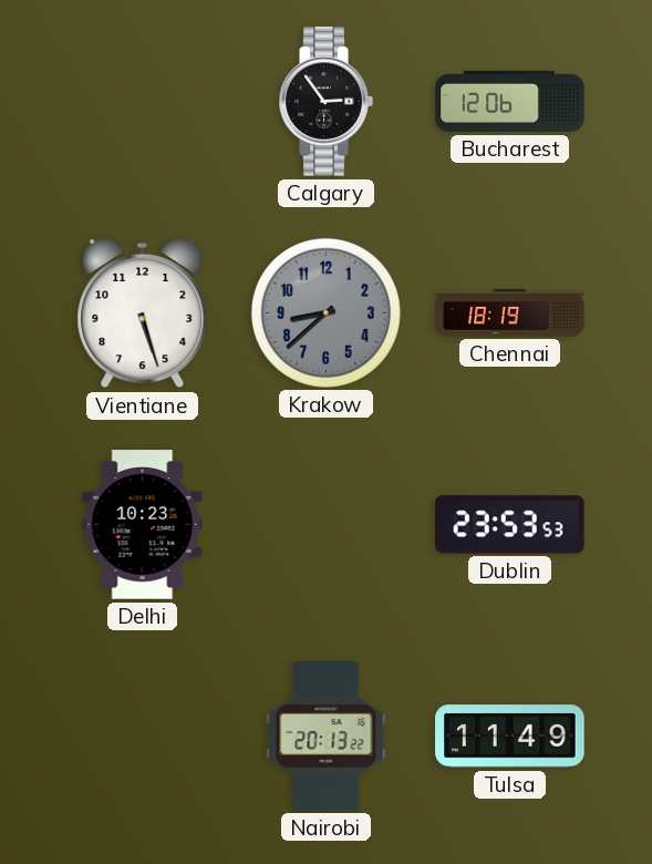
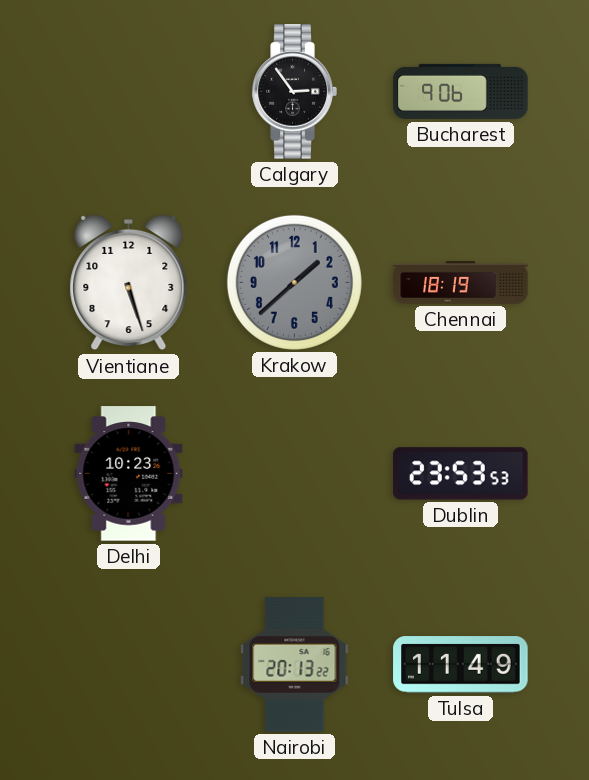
Bucharest: 12:06 -> 9:06 (461, 91)
Krakow: 8:38 -> 1:38 (294, 282)
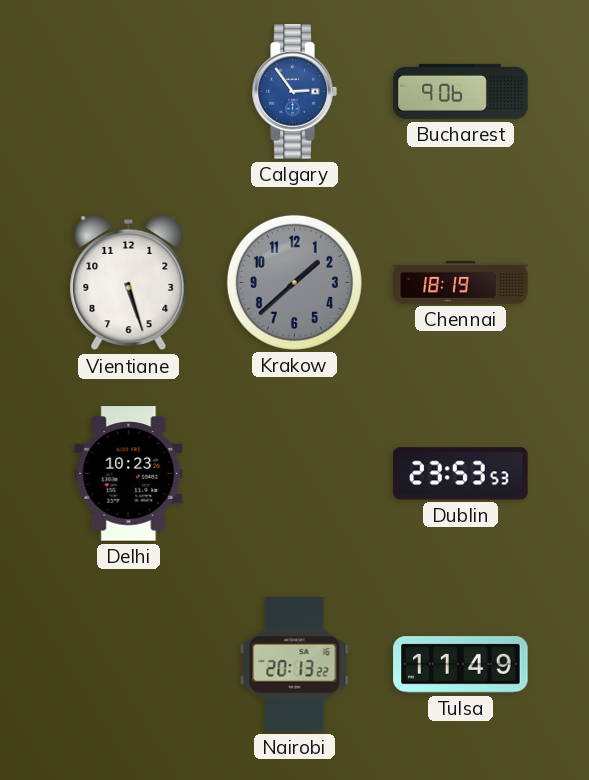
Calgary dial: black -> blue (294, 92)
